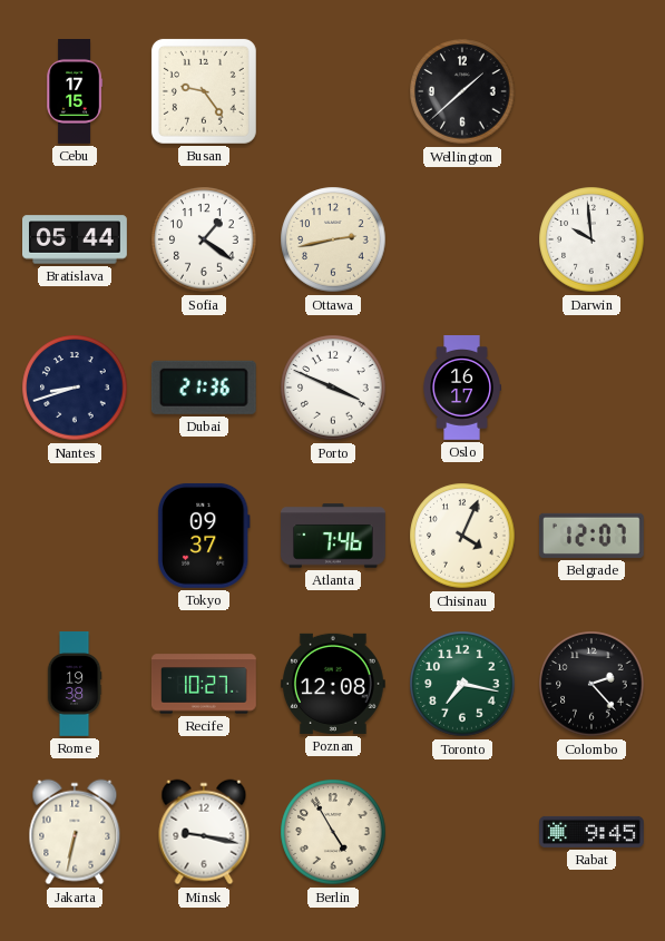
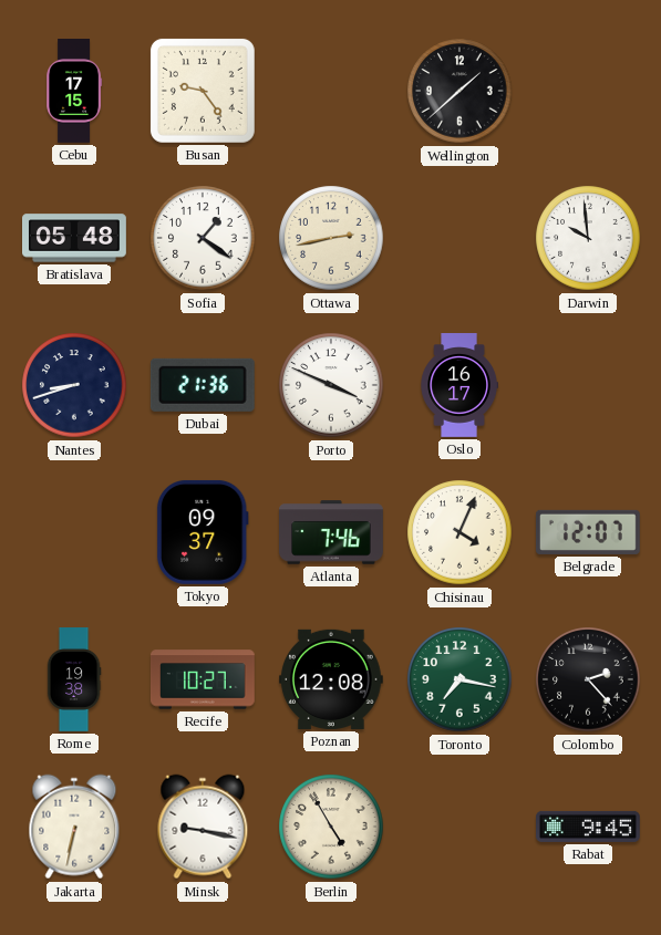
Bratislava: 05:44 -> 05:48 (75, 238)
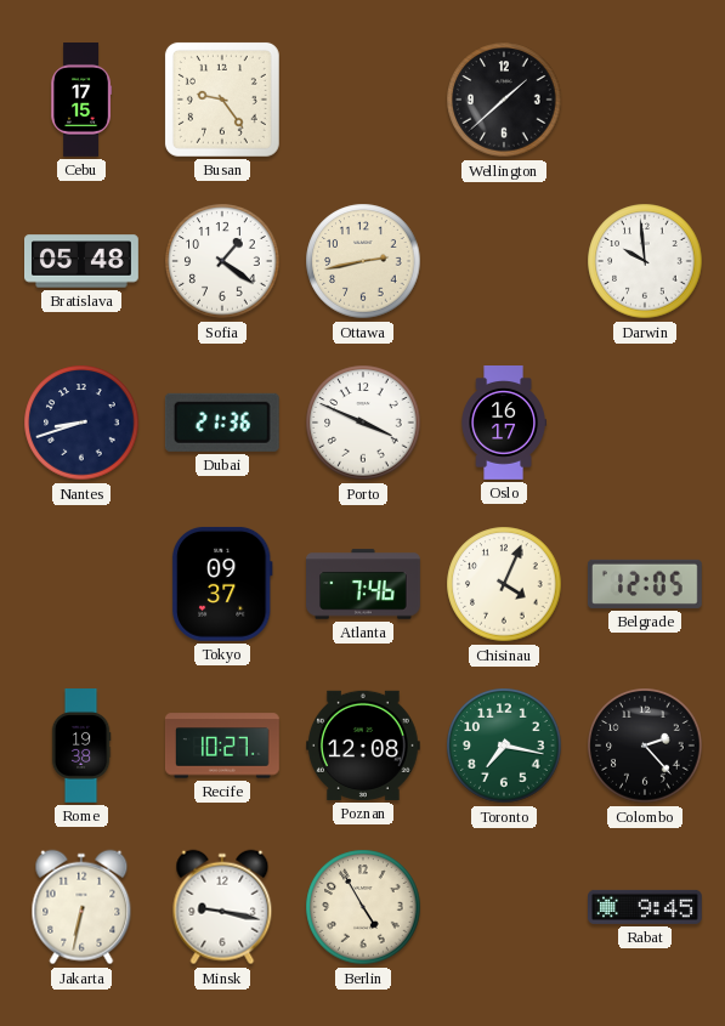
Belgrade: 12:07 -> 12:05 (645, 584)
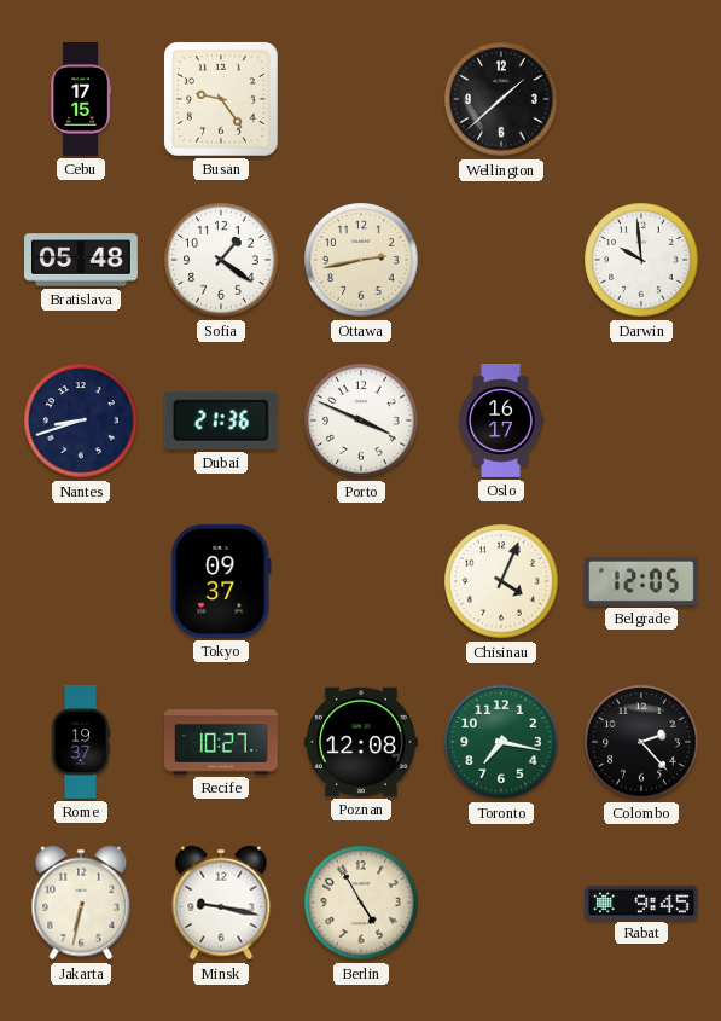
Atlanta: 7:46 -> none (364, 584)
Rome: 19:38 -> 19:37 (81, 743)
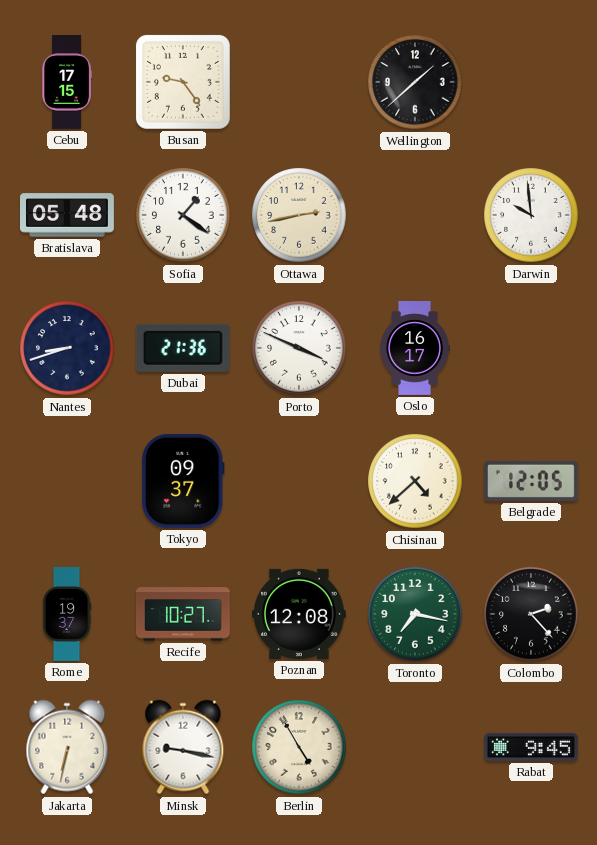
Chisinau: 4:04 -> 4:38 (415, 481)
